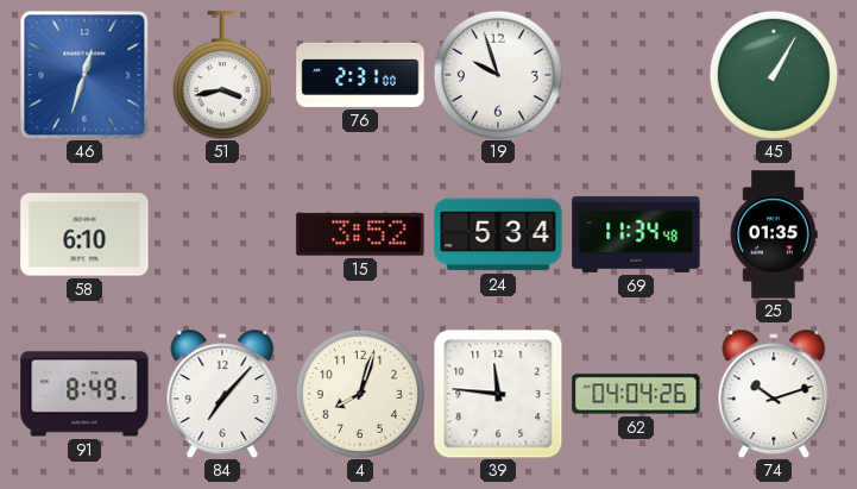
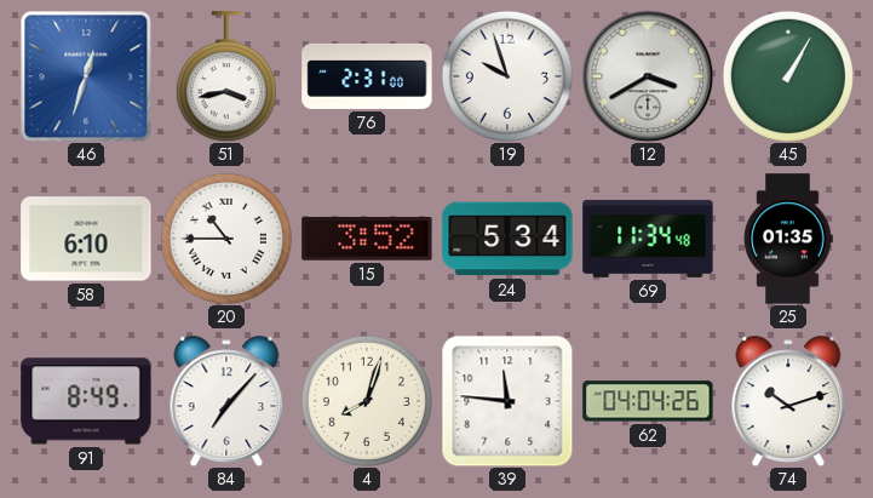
12: none -> 3:40 (648, 76)
20: none -> 10:45 (226, 239)
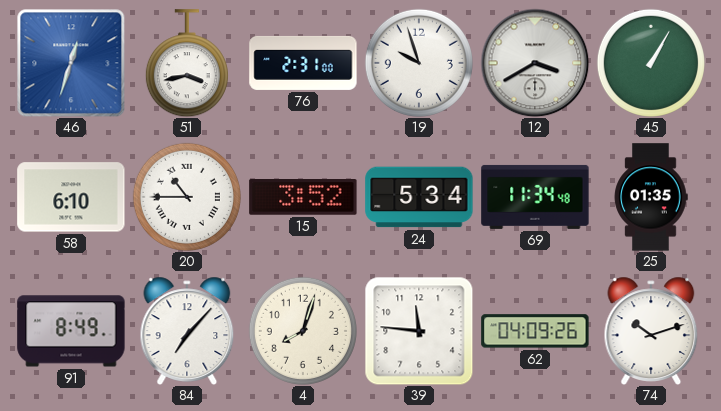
62: 04:04 -> 04:09 (535, 331)
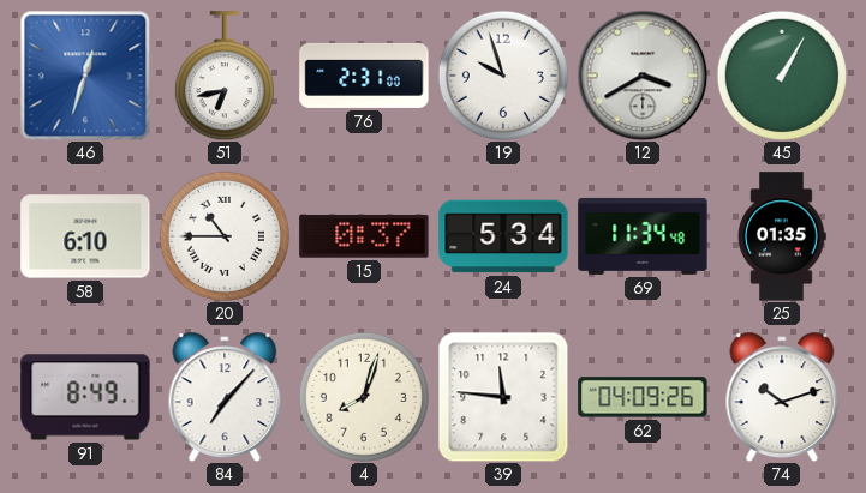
51: 3:43 -> 6:43 (225, 76)
15: 3:52 -> 0:37 (364, 238)
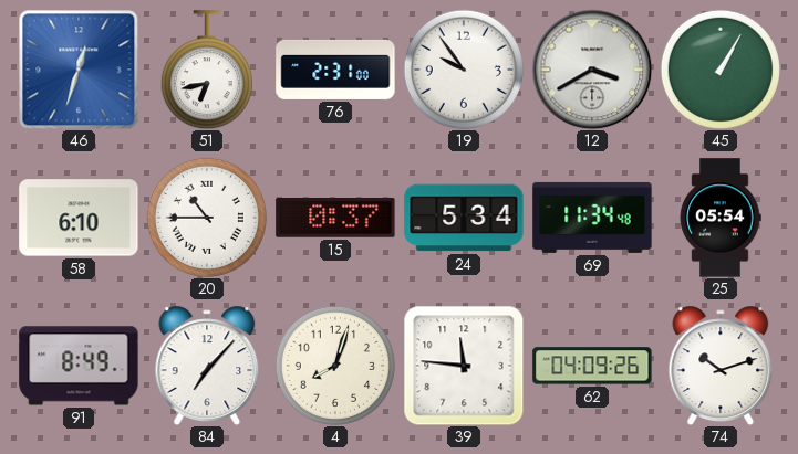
19: 9:57 -> 9:54 (464, 70)
25: 01:35 -> 05:54 (721, 218)
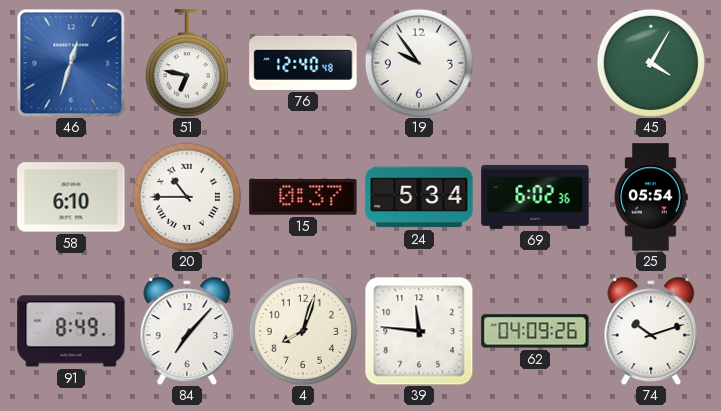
51: 6:43 -> 6:47 (187, 63)
76: 2:31 -> 12:40 (303, 63)
12: 3:40 -> none (592, 70)
45: 1:05 -> 4:05 (651, 63)
69: 11:34 -> 6:02 (535, 197)
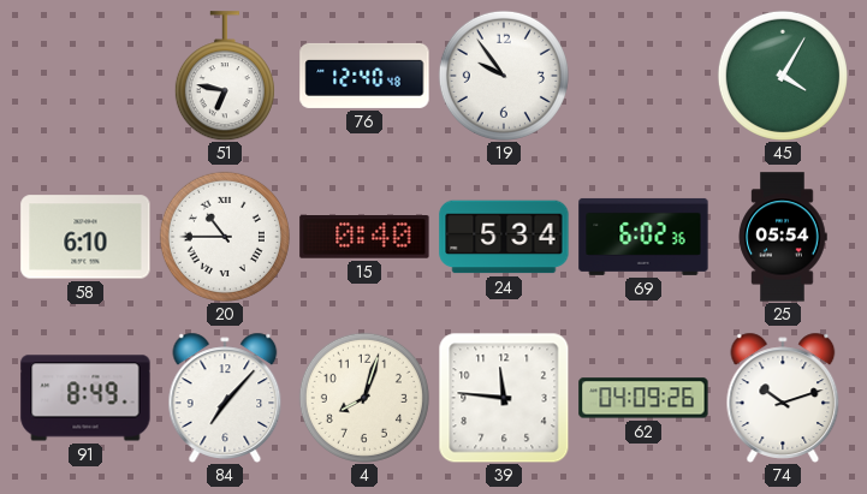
46: 12:33 -> none (71, 63)
15: 0:37 -> 0:40 (364, 238)
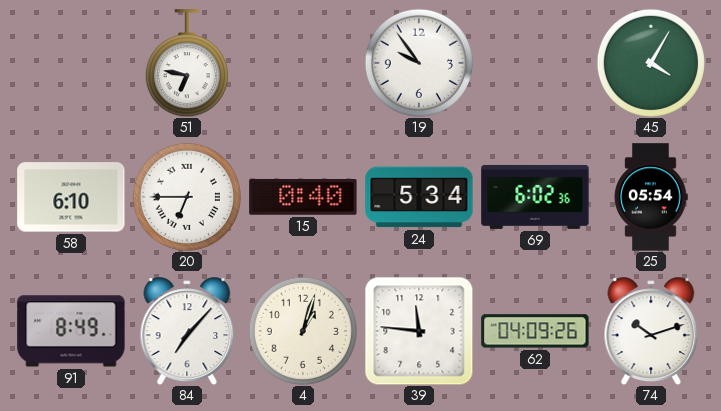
76: 12:40 -> none (364, 76)
20: 10:45 -> 6:45 (187, 197)
4: 8:03 -> 1:03 (303, 331)
